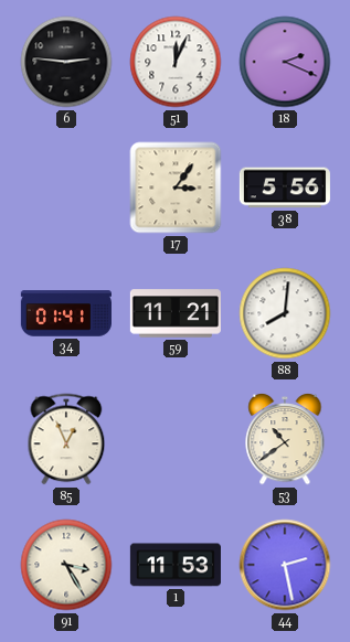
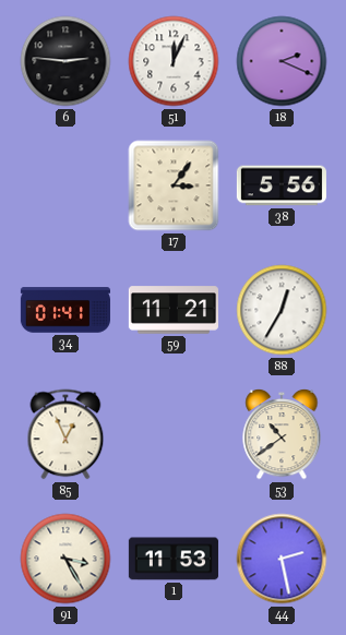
88: 8:01 -> 12:35 (282, 310)
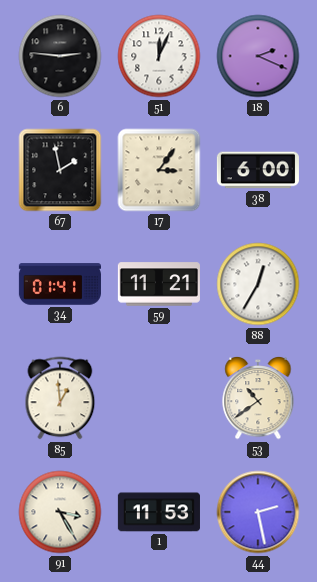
67: none -> 1:58 (60, 170)
38: 5:56 -> 6:00 (258, 170)
85: 12:56 -> 12:59 (60, 398)
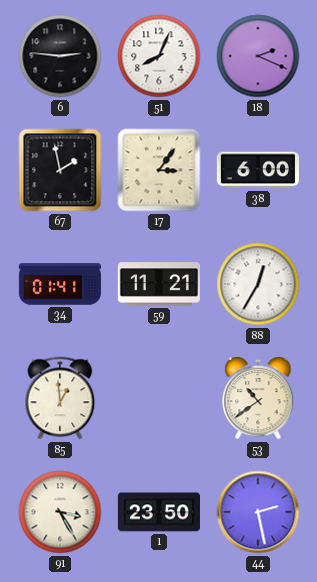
51: 12:04 -> 8:04 (159, 56)
1: 11:53 -> 23:50 (159, 512)
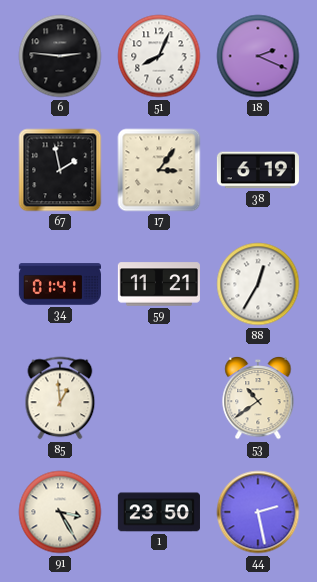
38: 6:00 -> 6:19 (258, 170)
